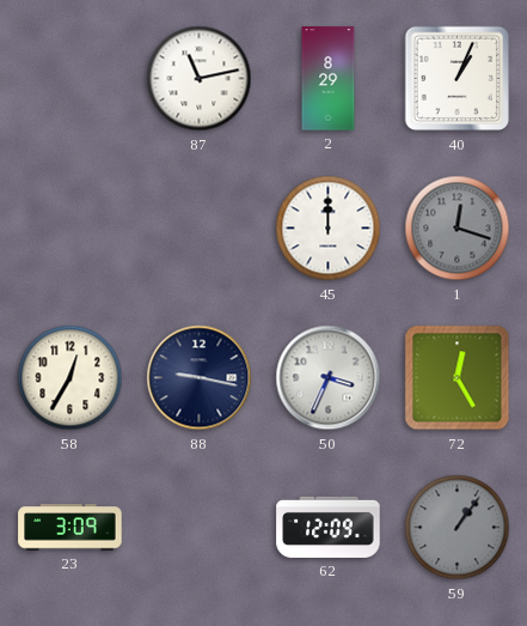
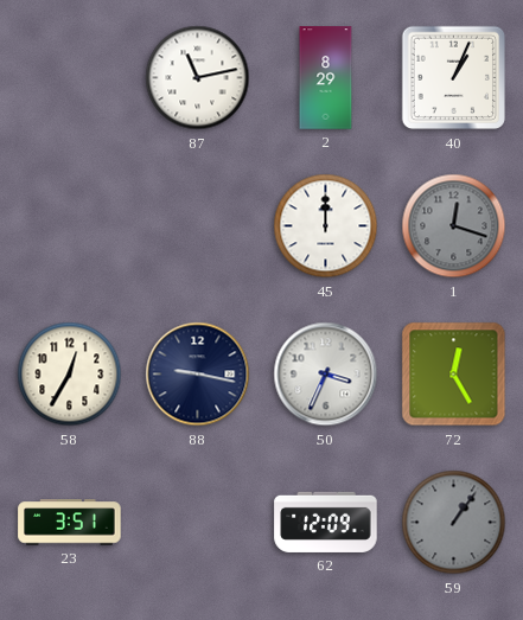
23: 3:09 -> 3:51 (70, 523)
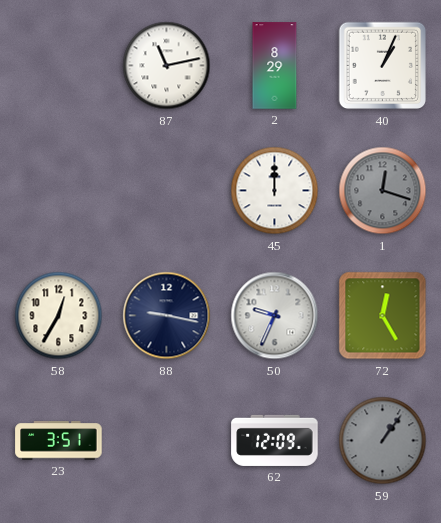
50: 3:34 -> 9:34 (275, 316)
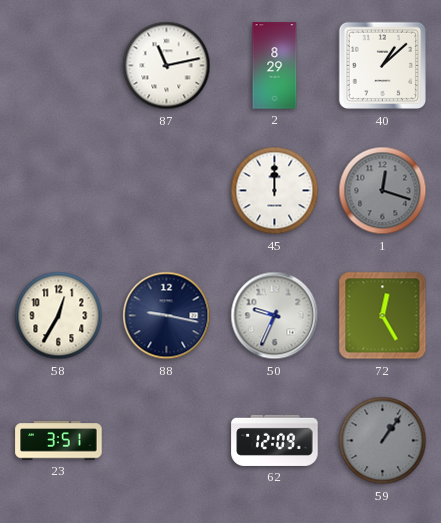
40: 1:04 -> 1:08 (383, 66)
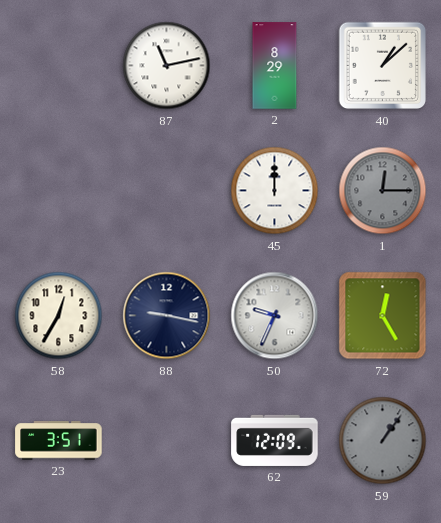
1: 12:18 -> 12:15 (383, 191)
